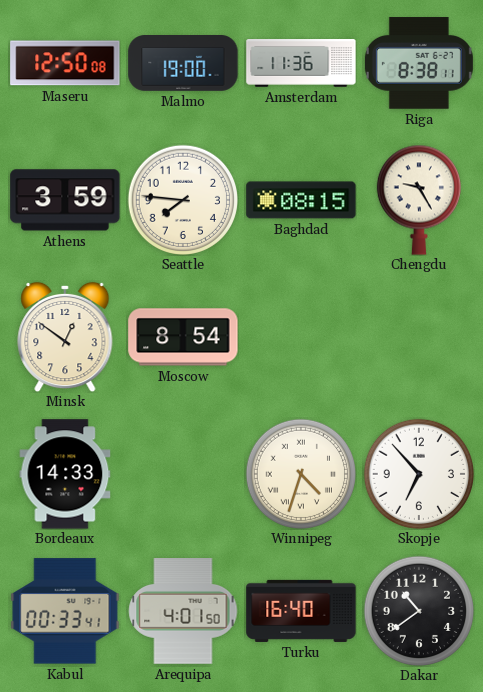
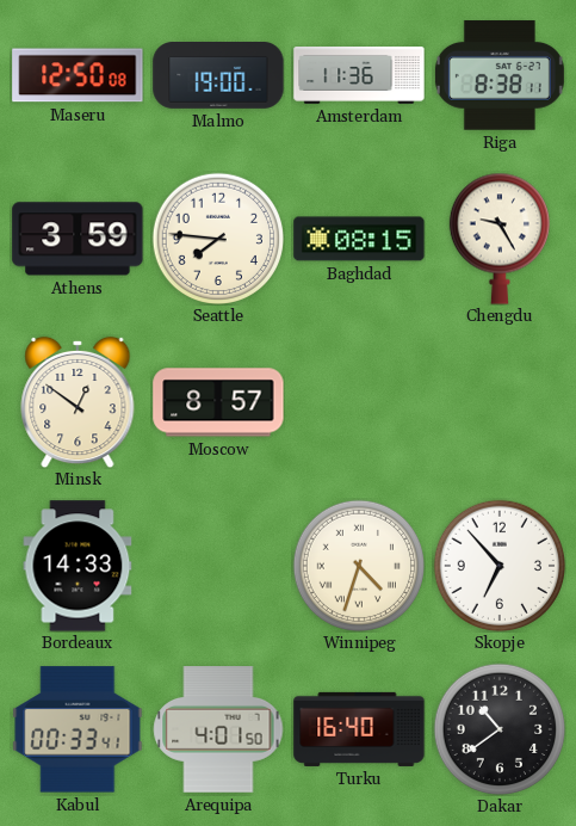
Moscow: 8:54 -> 8:57 (218, 402)
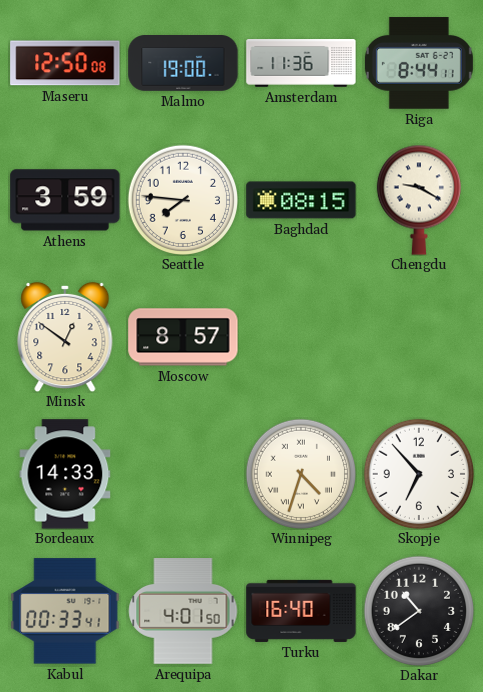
Riga: 8:38 -> 8:44 (419, 63)
Chengdu: 9:25 -> 9:20 (419, 200)
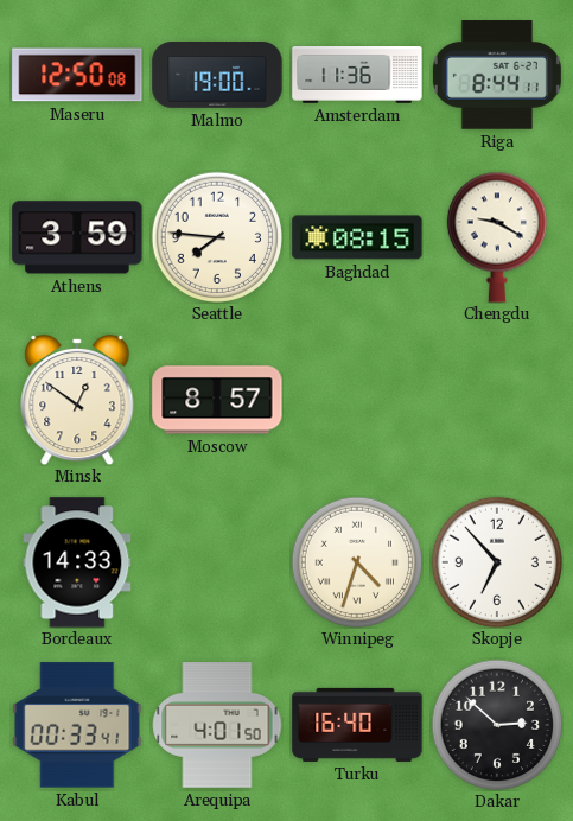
Dakar: 10:39 -> 2:52 (496, 724)
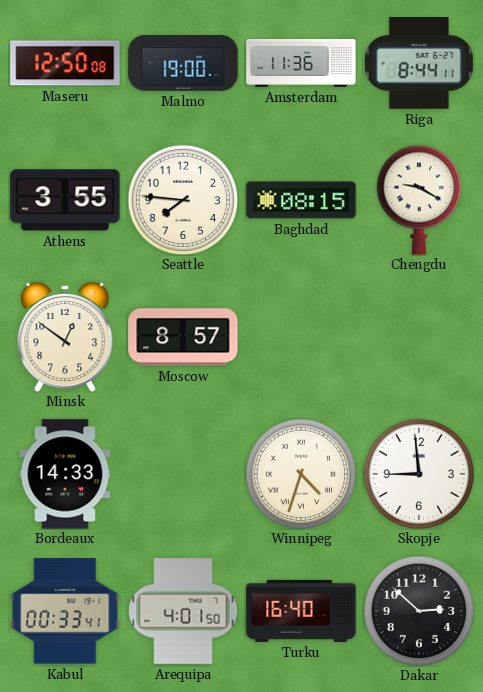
Athens: 3:59 -> 3:55 (65, 200)
Skopje: 6:53 -> 8:59 (418, 473)
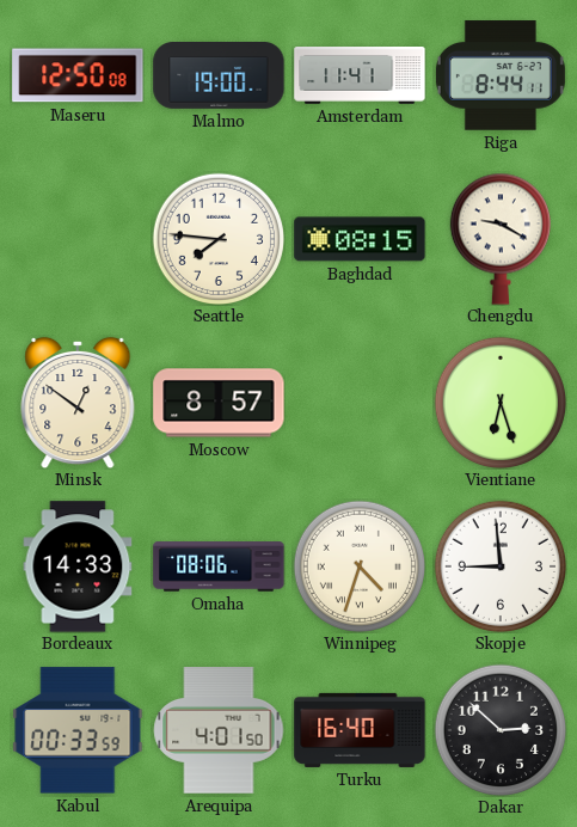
Amsterdam: 11:36 -> 11:41 (360, 76)
Athens: 3:55 -> none (65, 200)
Vientiane: none -> 6:27 (499, 402)
Omaha: none -> 08:06 (219, 566)
Kabul: 00:33:41 -> 00:33:59 (78, 730)
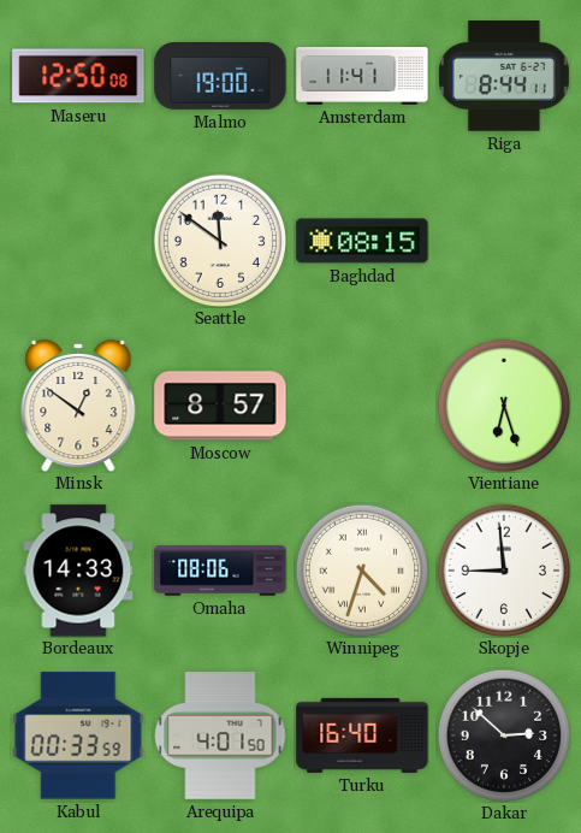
Seattle: 7:46 -> 11:51 (219, 240)
Chengdu: 9:20 -> none (501, 239)
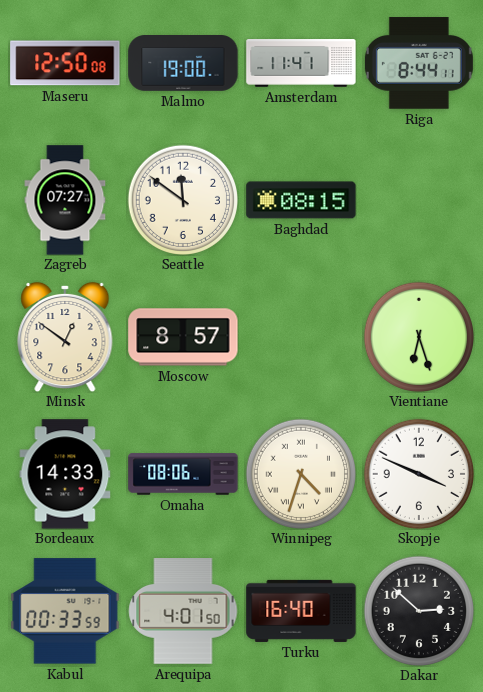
Zagreb: none -> 07:27 (65, 200)
Skopje: 8:59 -> 3:49 (418, 473)
